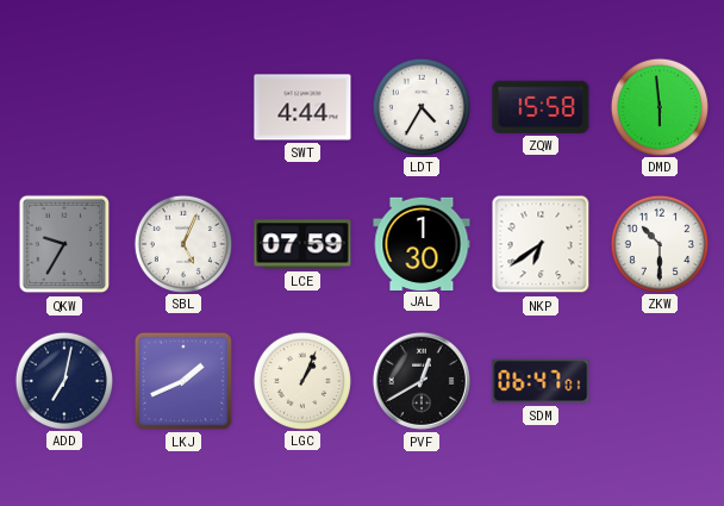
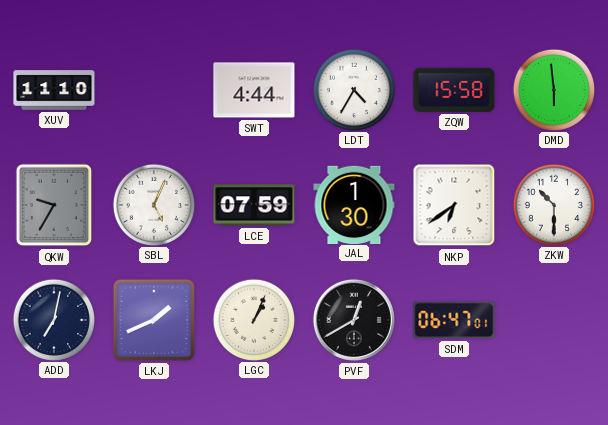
XUV: none -> 11:10 (54, 90)
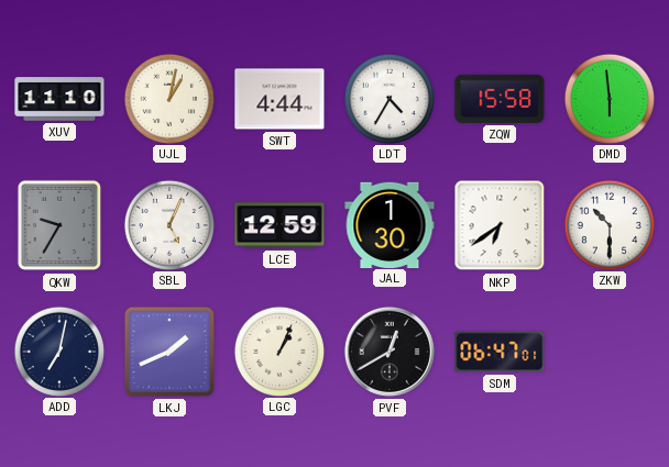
UJL: none -> 1:02 (168, 98)
LCE: 07:59 -> 12:59 (279, 225)
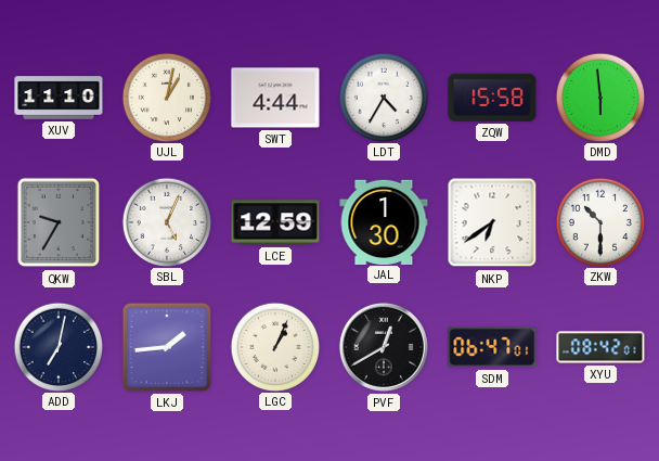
LKJ: 1:41 -> 1:44 (167, 347)
XYU: none -> 08:42 (600, 347)
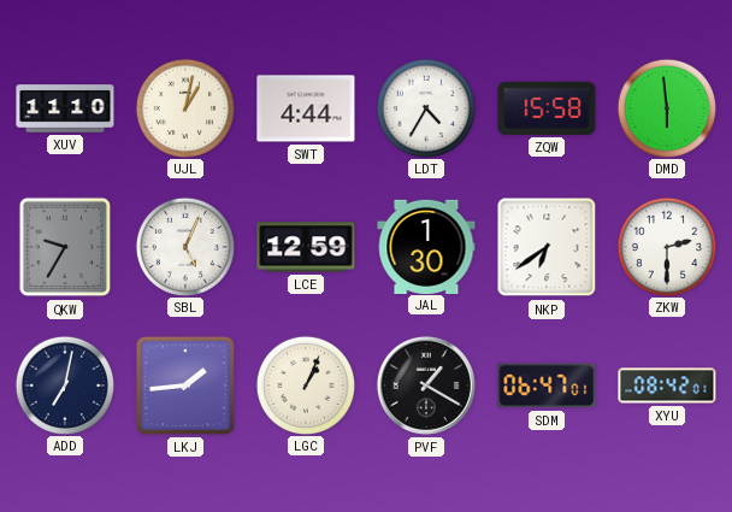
ZKW: 10:30 -> 2:30 (666, 246)
PVF: 12:40 -> 1:20 (426, 386)
